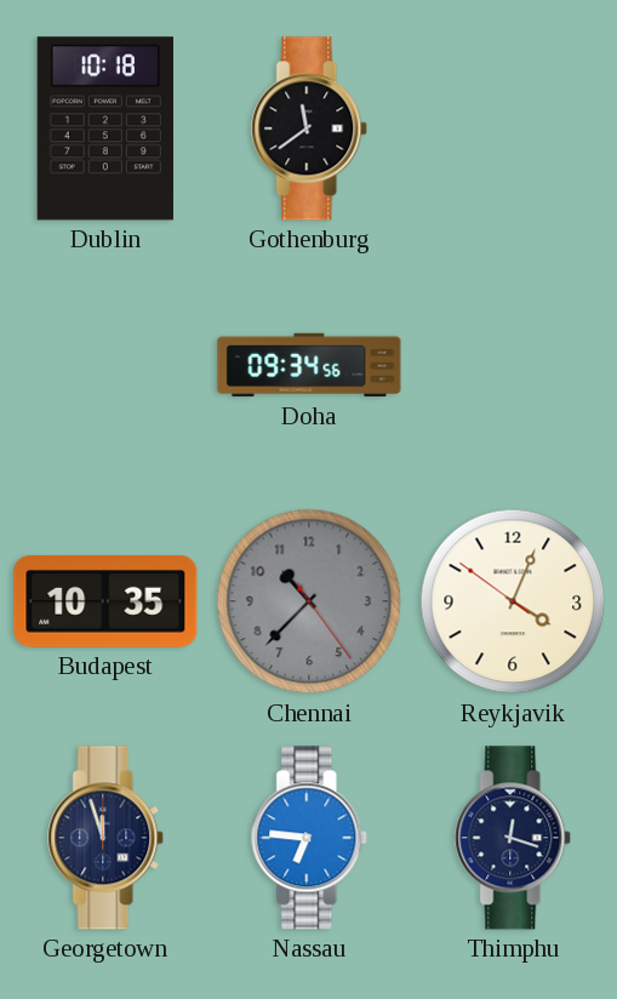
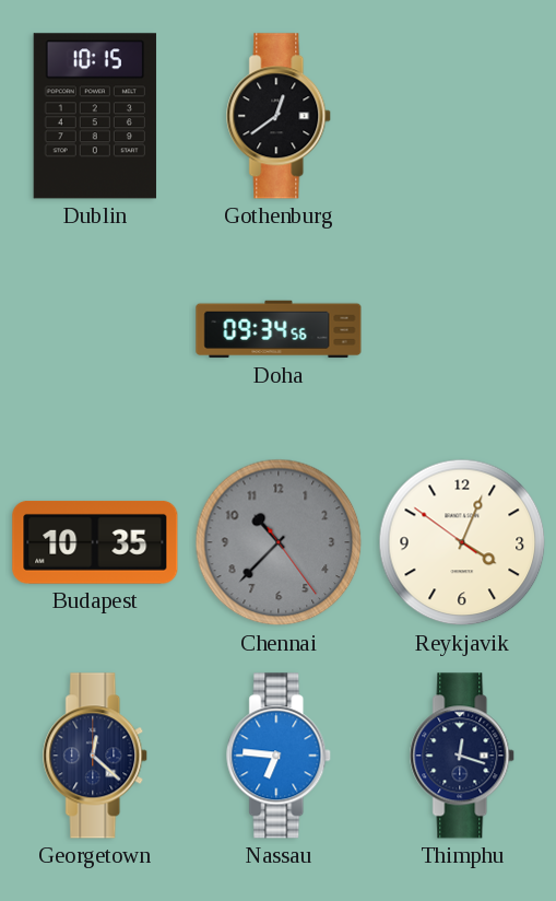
Dublin: 10:18 -> 10:15 (95, 116)
Gothenburg: 11:39 -> 12:39 (280, 116)
Georgetown: 11:57 -> 12:22 (96, 756)
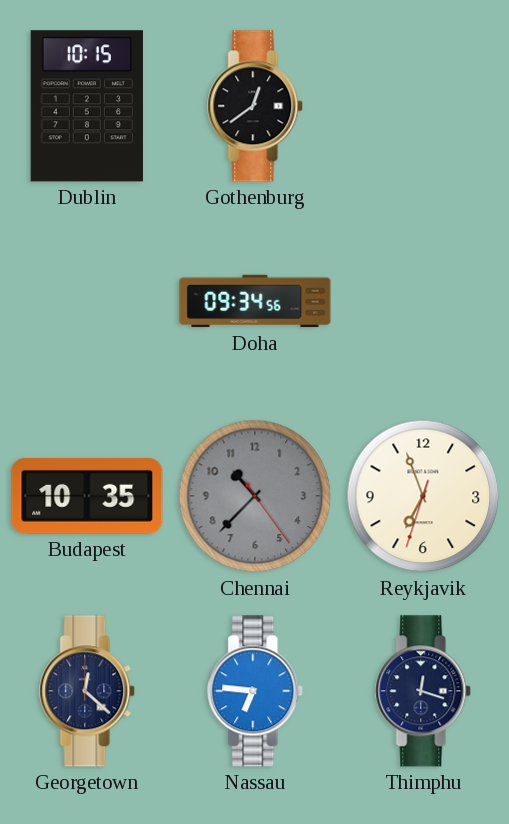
Reykjavik: 4:03 -> 6:56 (423, 496)
